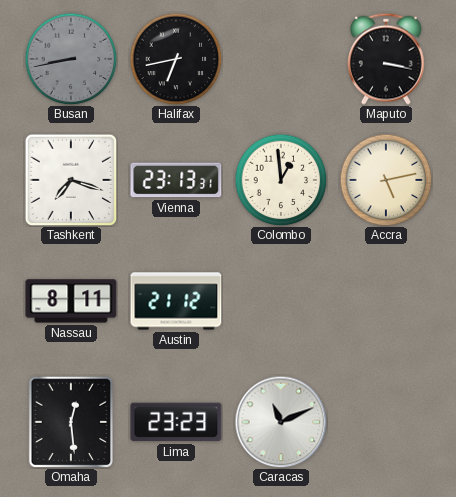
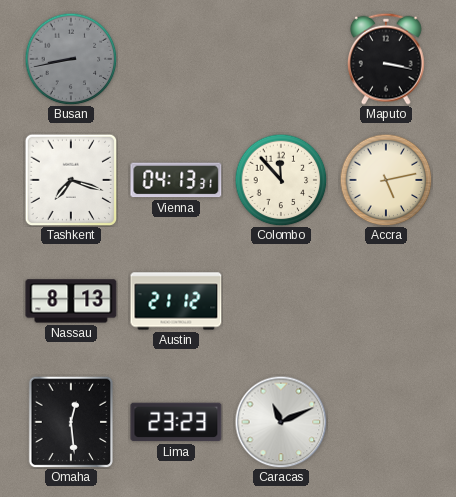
Halifax: 6:43 -> none (176, 59)
Vienna: 23:13 -> 04:13 (176, 180)
Colombo: 12:59 -> 11:53 (281, 180)
Nassau: 8:11 -> 8:13 (71, 301)
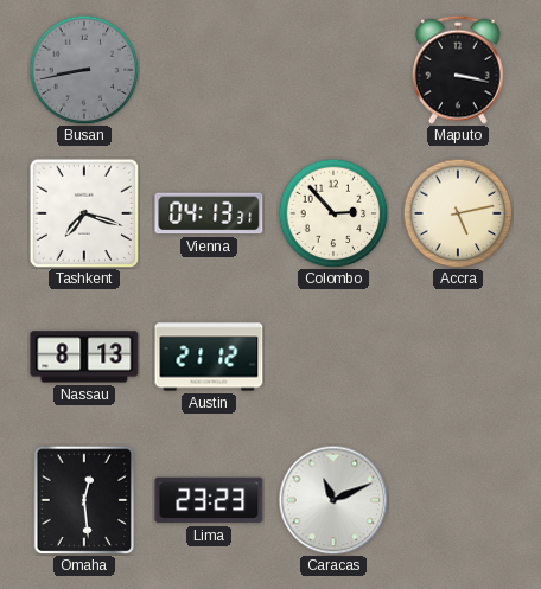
Colombo: 11:53 -> 2:53 (333, 213)
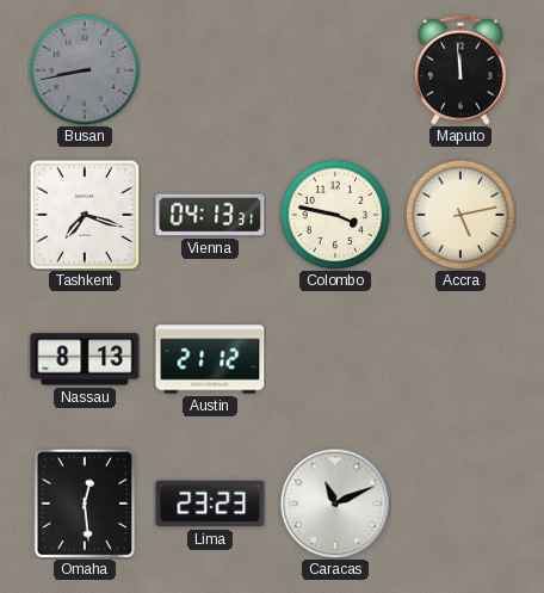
Maputo: 3:17 -> 11:59 (462, 70)
Colombo: 2:53 -> 3:47 (335, 215)
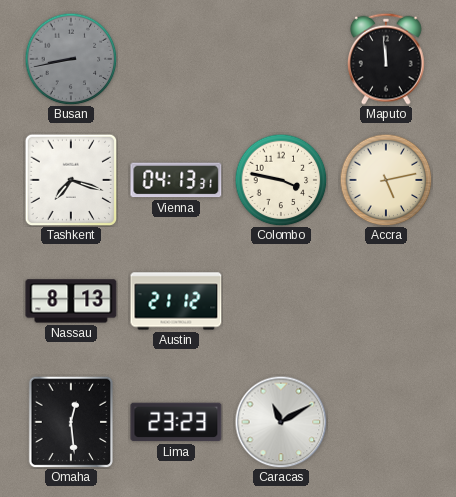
Caracas: 11:11 -> 11:10 (281, 422)
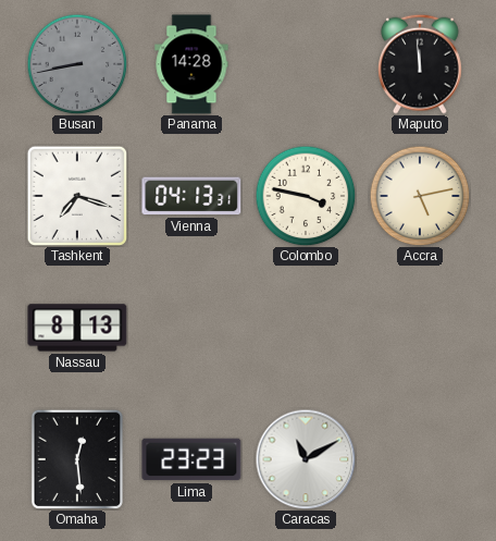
Panama: none -> 14:28 (191, 64)
Austin: 21:12 -> none (176, 301)
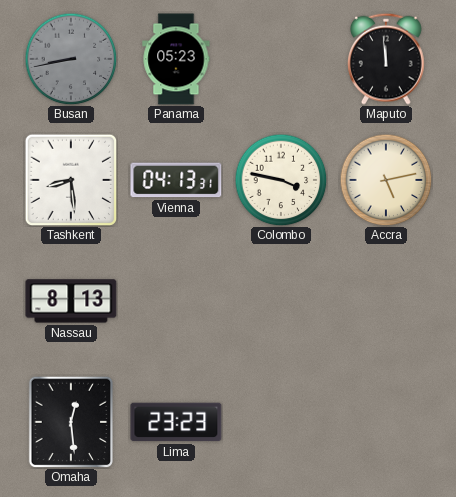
Panama: 14:28 -> 05:23 (176, 59)
Tashkent: 7:18 -> 8:29 (71, 180)
Caracas: 11:10 -> none (306, 459)
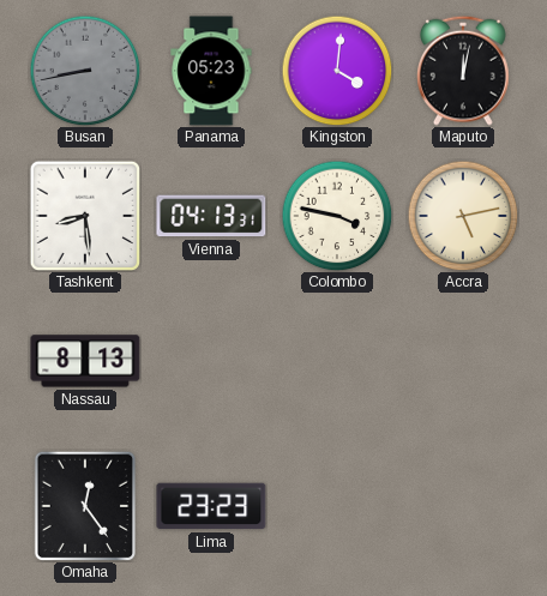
Kingston: none -> 4:01 (337, 71)
Maputo: 11:59 -> 12:02 (464, 71)
Omaha: 12:29 -> 12:24 (85, 506)
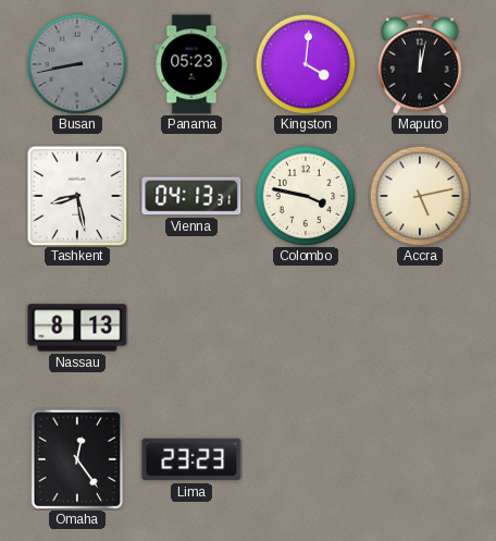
Tashkent: 8:29 -> 8:28 (77, 196)
